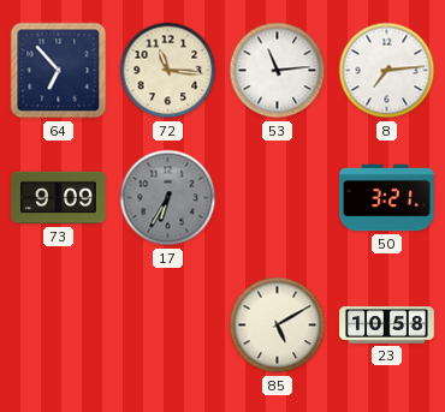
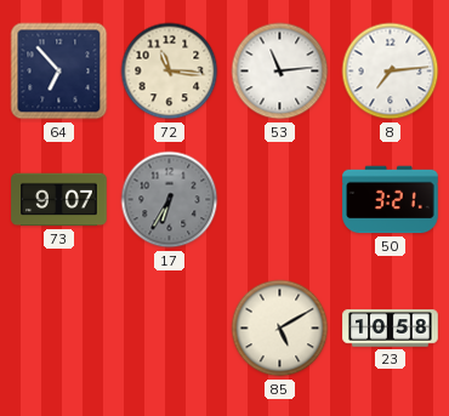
73: 9:09 -> 9:07 (59, 200)
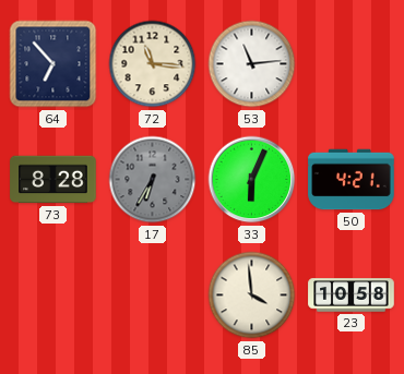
8: 7:14 -> none (391, 72)
73: 9:07 -> 8:28 (54, 180)
33: none -> 6:04 (252, 180)
50: 3:21 -> 4:21 (352, 180)
85: 5:10 -> 3:59 (252, 295)
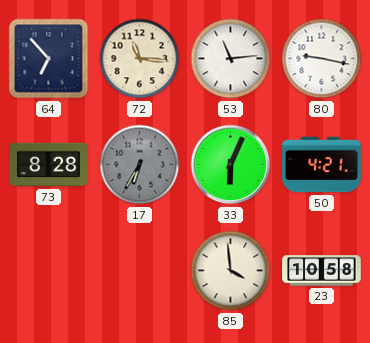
80: none -> 9:17 (322, 59)
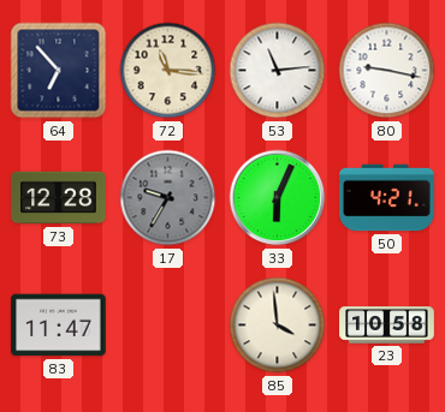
73: 8:28 -> 12:28 (59, 198)
17: 6:35 -> 9:35 (168, 198)
83: none -> 11:47 (59, 326)
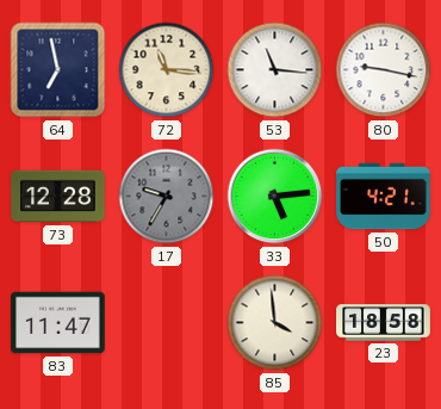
64: 6:53 -> 6:58 (58, 70)
53: 11:14 -> 11:16 (275, 70)
33: 6:04 -> 5:14 (275, 197)
23: 10:58 -> 18:58 (384, 323)
